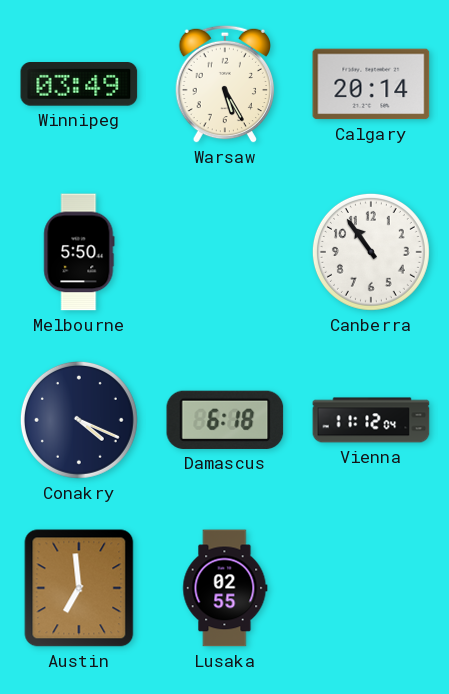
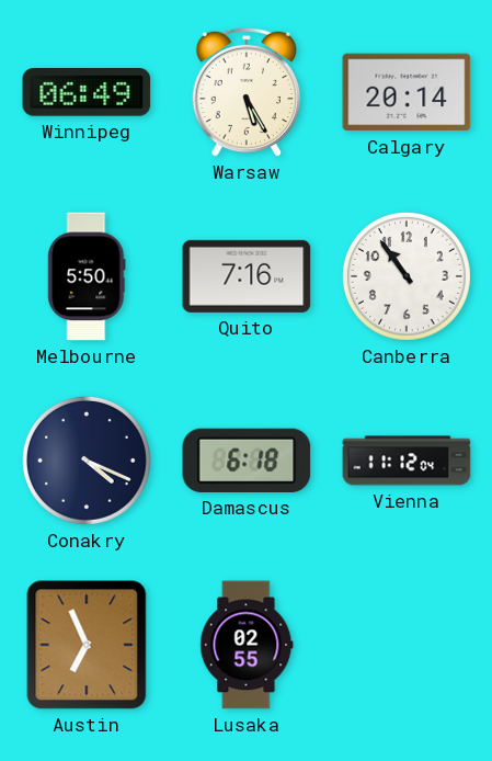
Winnipeg: 03:49 -> 06:49 (87, 92)
Quito: none -> 7:16 (247, 276)
Austin: 6:59 -> 6:56 (87, 645)
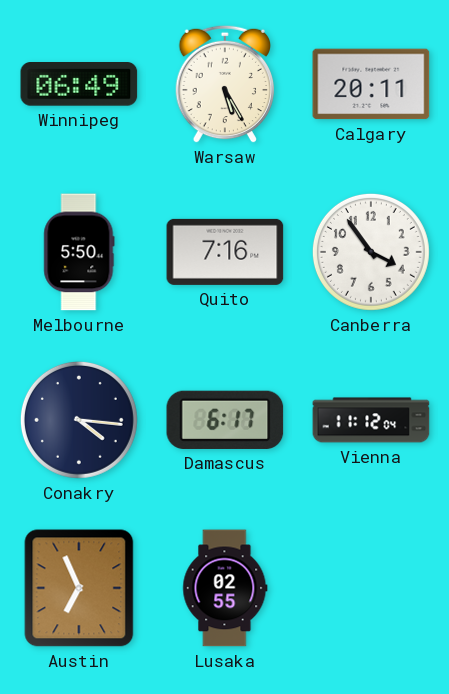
Calgary: 20:14 -> 20:11 (371, 84)
Canberra: 10:54 -> 3:54 (371, 252)
Conakry: 4:19 -> 4:16 (79, 420)
Damascus: 6:18 -> 6:17 (225, 420)
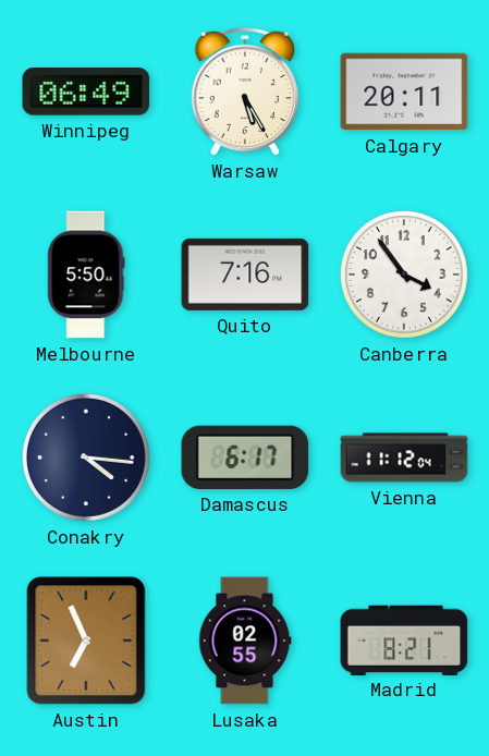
Madrid: none -> 8:21 (404, 639)
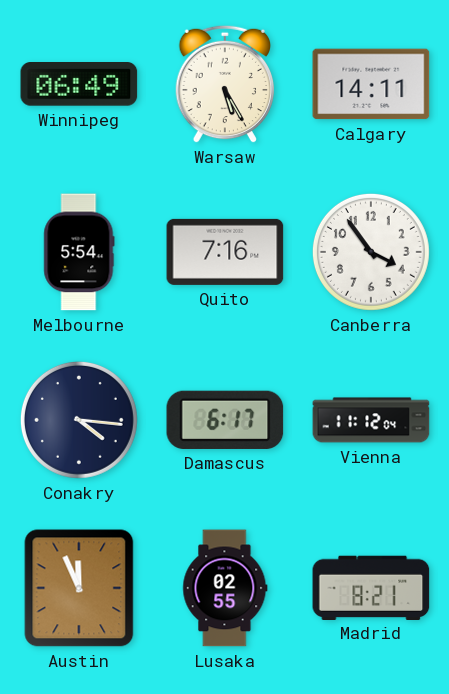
Calgary: 20:11 -> 14:11 (371, 84)
Melbourne: 5:50 -> 5:54 (79, 252)
Austin: 6:56 -> 11:56 (79, 588)
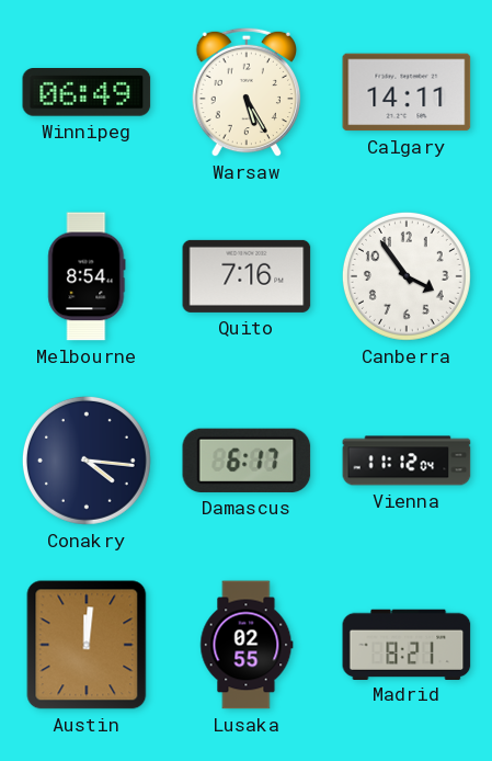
Melbourne: 5:54 -> 8:54 (87, 276)
Austin: 11:56 -> 12:01 (87, 645)
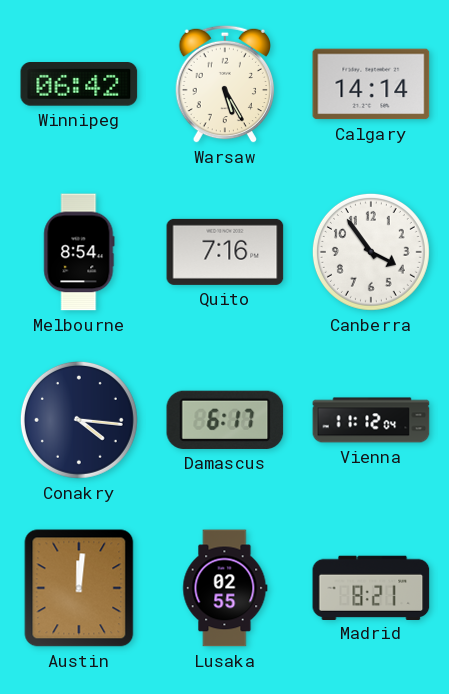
Winnipeg: 06:49 -> 06:42 (79, 84)
Calgary: 14:11 -> 14:14 (371, 84)
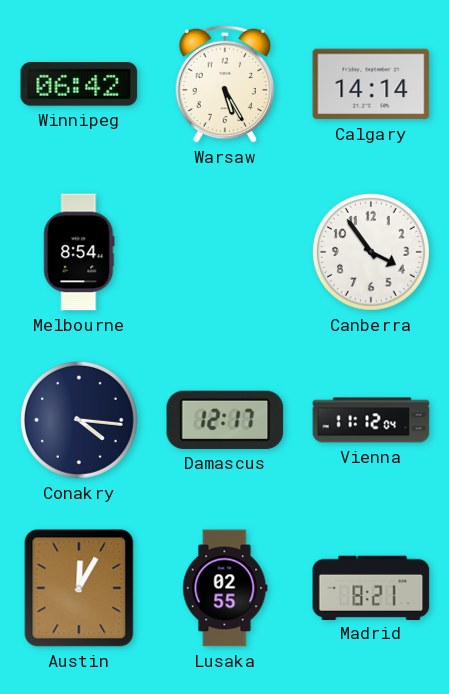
Quito: 7:16 -> none (225, 252)
Damascus: 6:17 -> 12:17 (225, 420)
Austin: 12:01 -> 12:05 (79, 588)
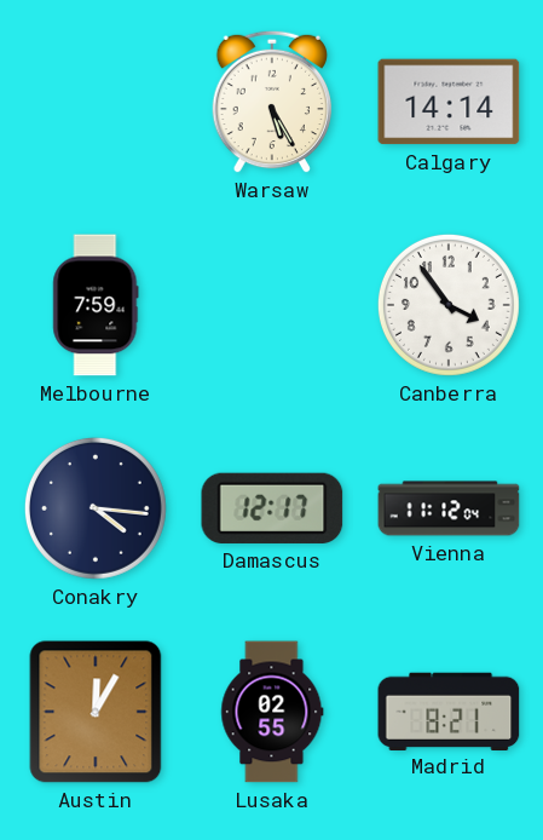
Winnipeg: 06:42 -> none (79, 84)
Melbourne: 8:54 -> 7:59 (96, 305)
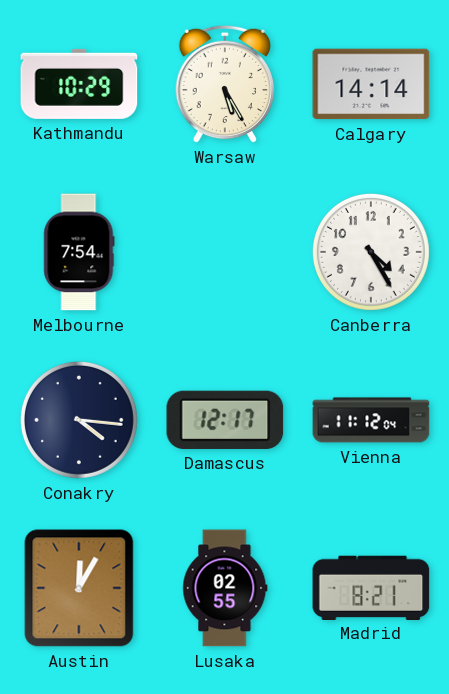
Kathmandu: none -> 10:29 (79, 84)
Melbourne: 7:59 -> 7:54 (79, 252)
Canberra: 3:54 -> 4:25 (371, 252)
